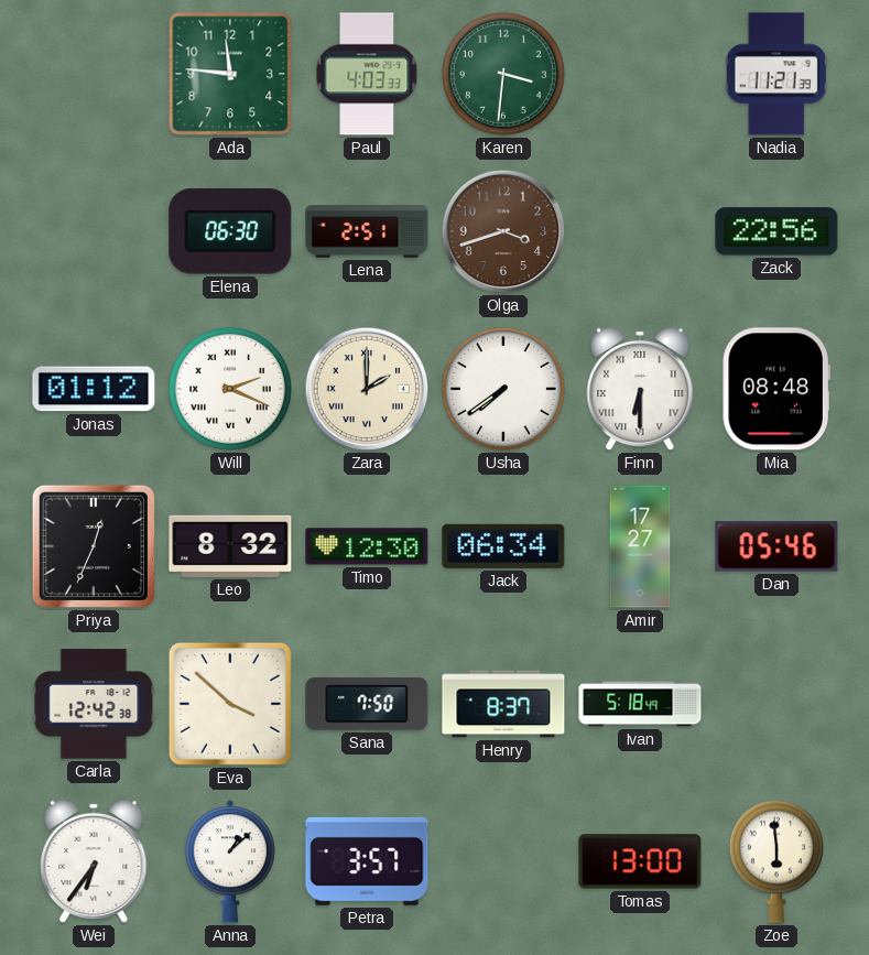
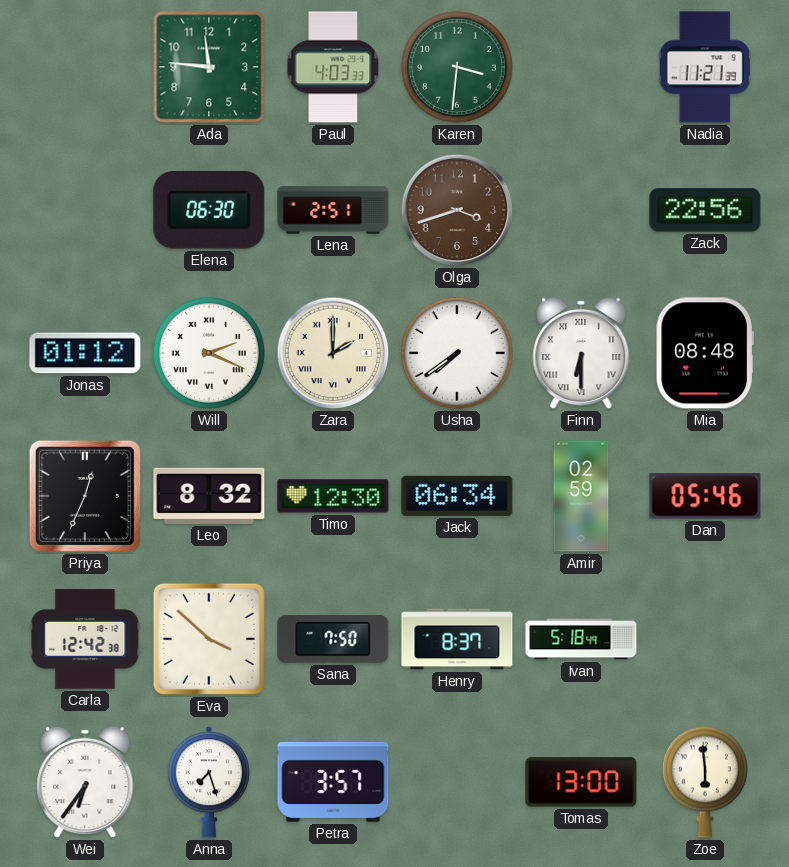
Amir: 17:27 -> 02:59 (581, 496)
Anna: 1:08 -> 7:27 (208, 782)
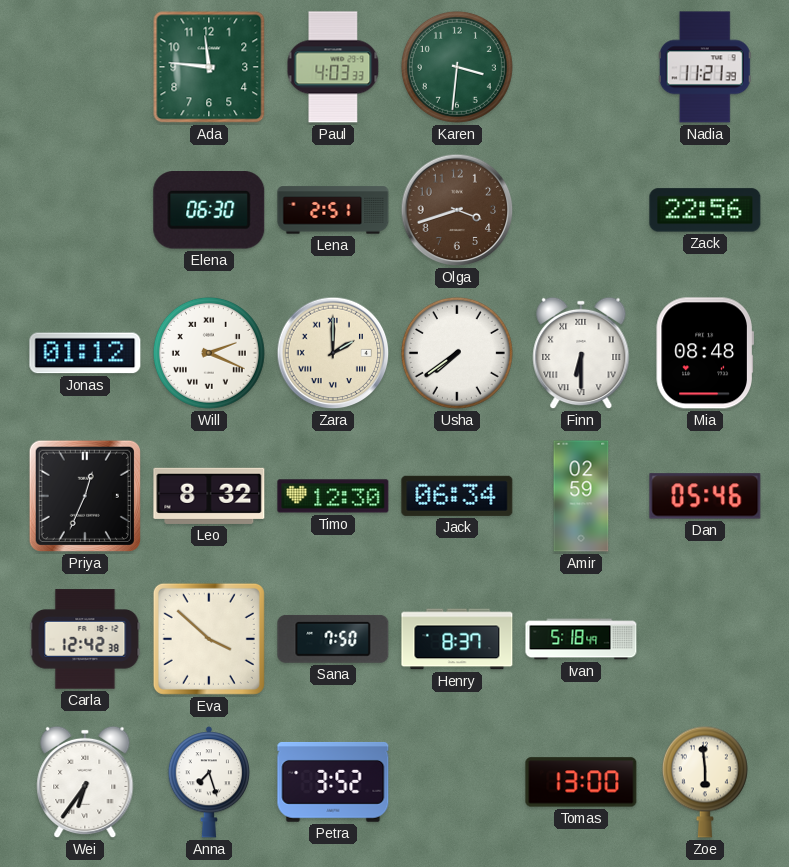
Petra: 3:57 -> 3:52 (333, 782)
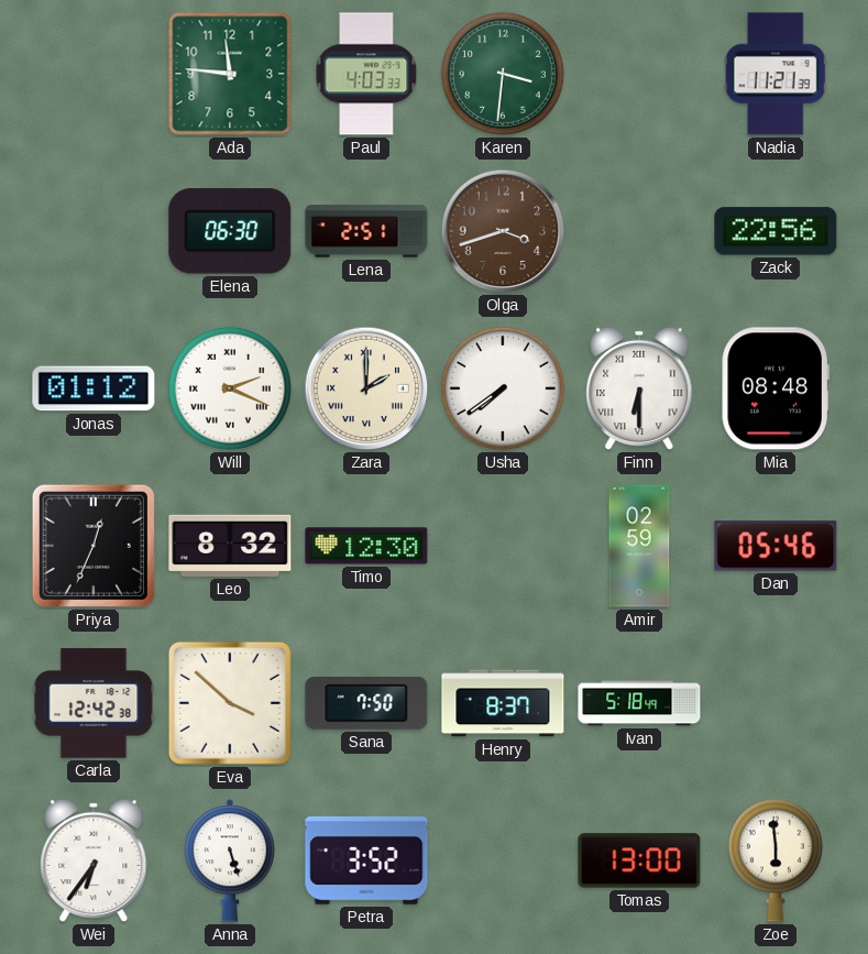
Jack: 06:34 -> none (457, 496)
Anna: 7:27 -> 5:27 (229, 860)
